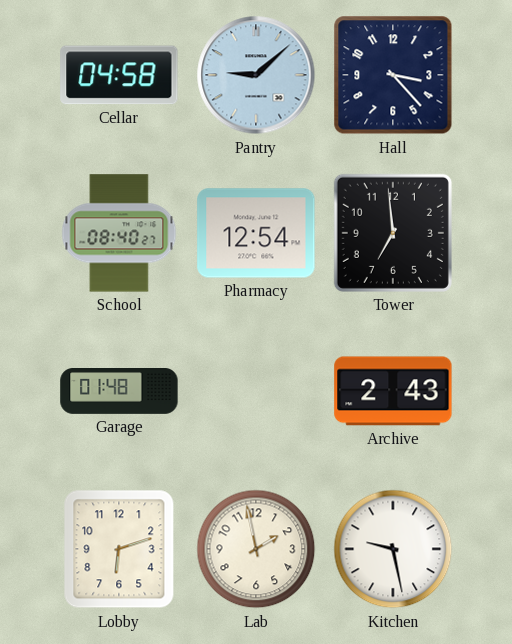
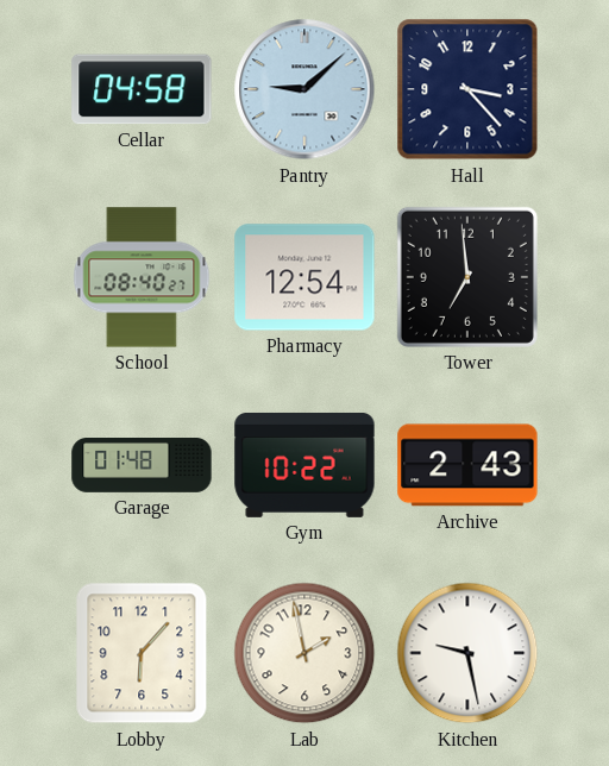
Gym: none -> 10:22 (304, 465)
Lobby: 6:12 -> 6:07 (142, 653)
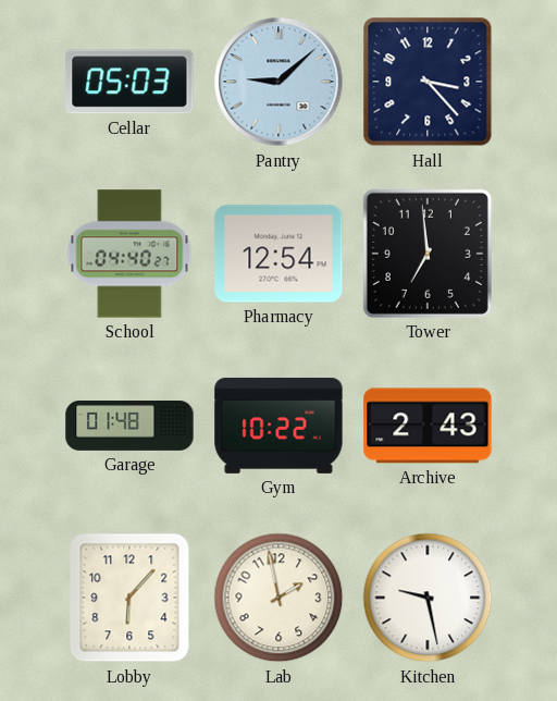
Cellar: 04:58 -> 05:03 (129, 82)
School: 08:40 -> 04:40 (129, 254)
